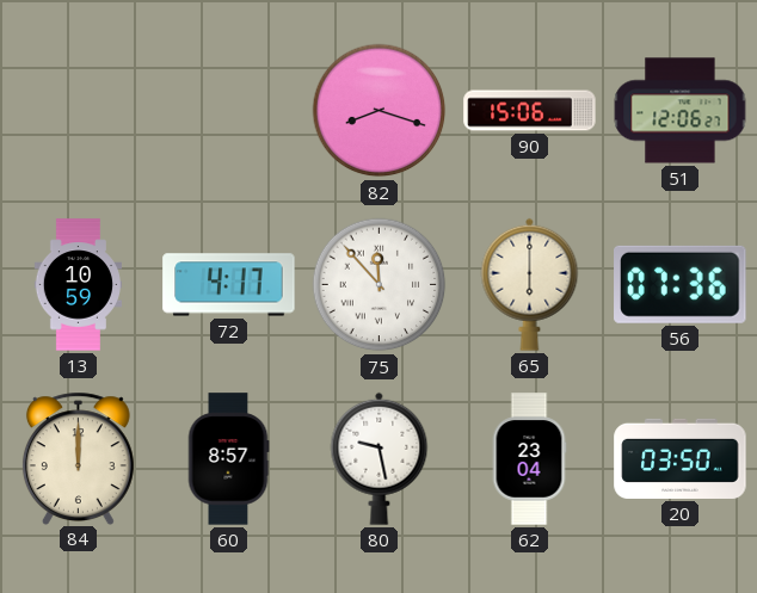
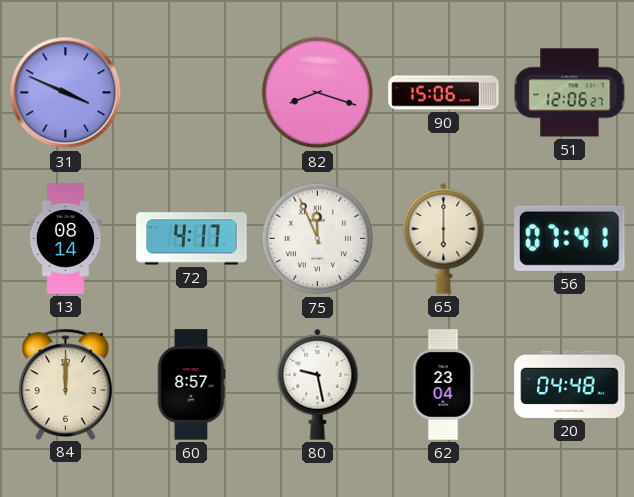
31: none -> 3:49 (66, 93)
13: 10:59 -> 08:14 (65, 239)
75: 11:53 -> 11:56 (318, 239)
56: 07:36 -> 07:41 (570, 238)
20: 03:50 -> 04:48 (570, 384)
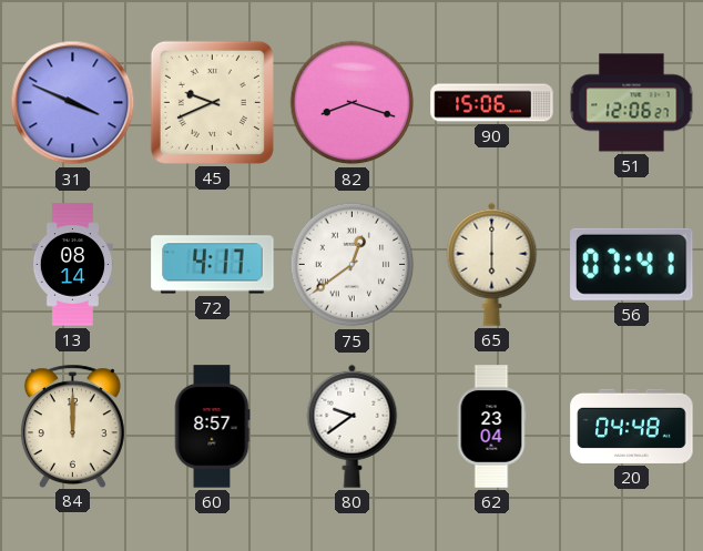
45: none -> 9:41 (212, 102)
75: 11:56 -> 12:39 (353, 265)
80: 9:28 -> 9:39 (353, 426)
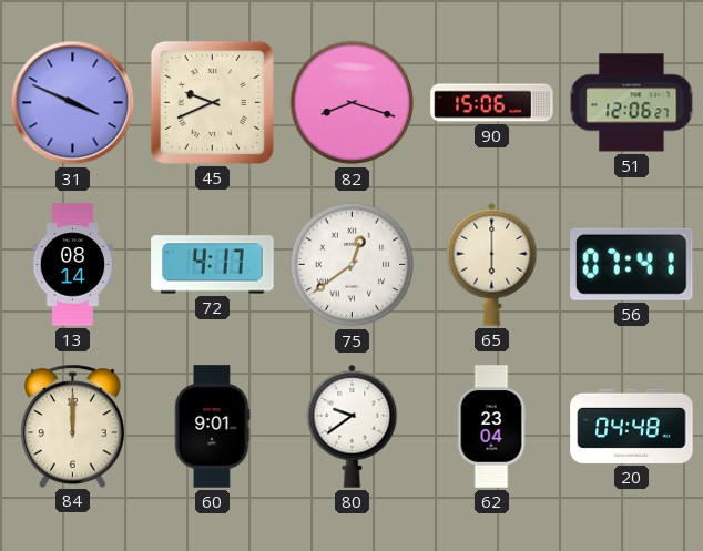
60: 8:57 -> 9:01 (212, 427)
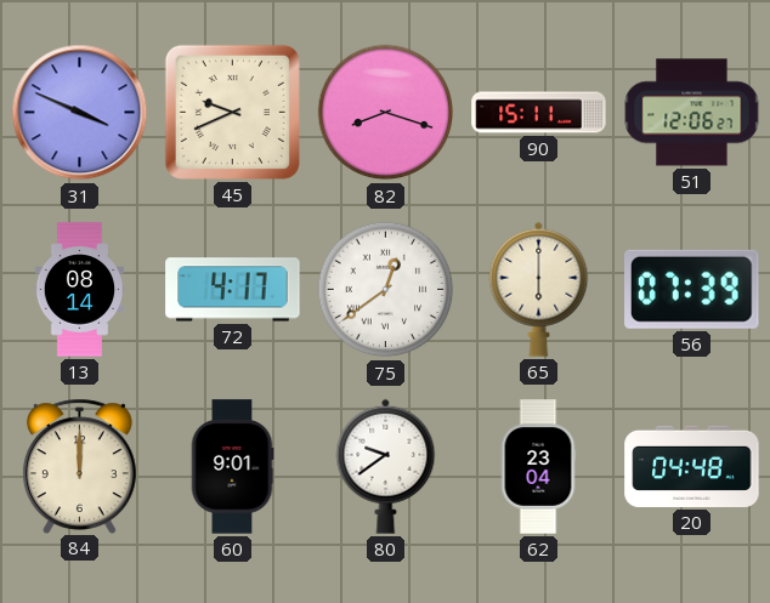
90: 15:06 -> 15:11 (539, 113)
56: 07:41 -> 07:39 (692, 289)
